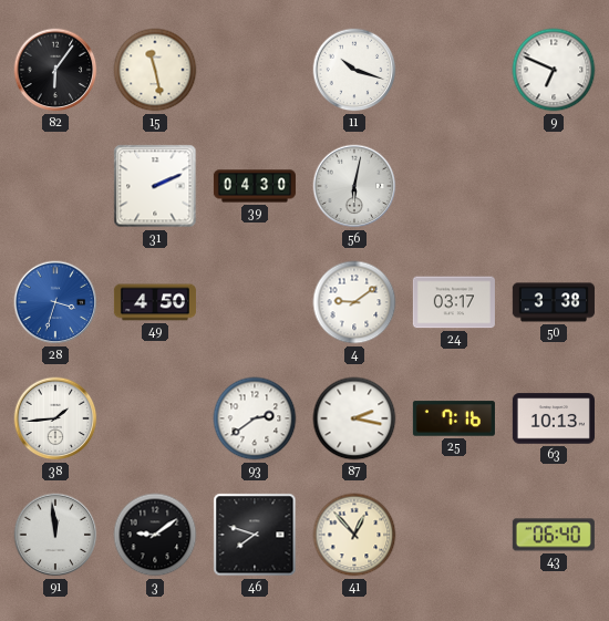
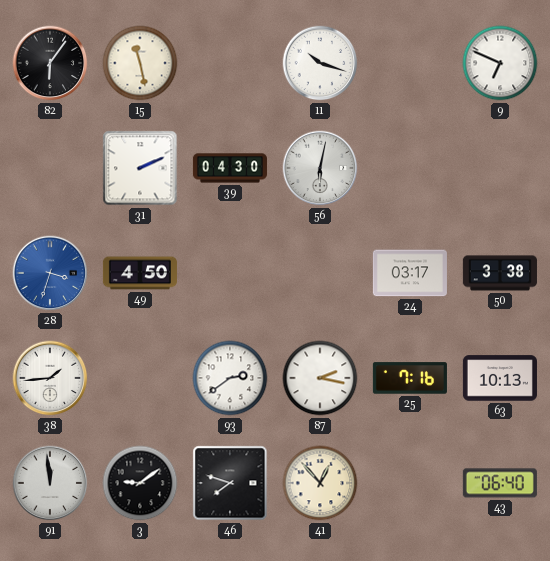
4: 9:09 -> none (354, 302)
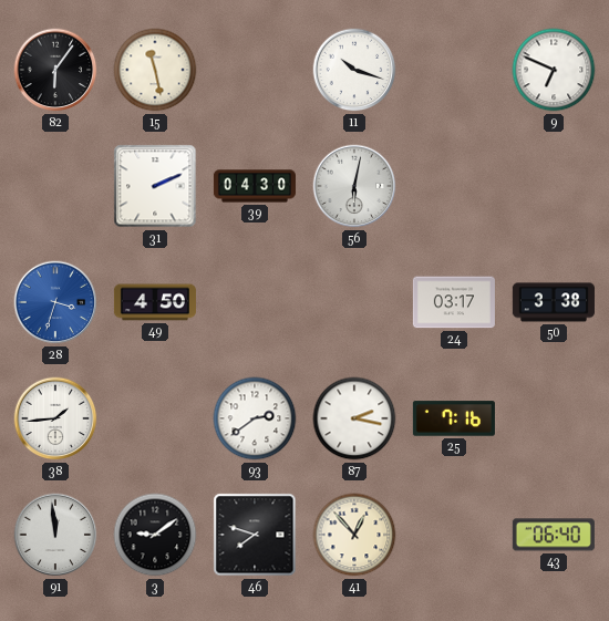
63: 10:13 -> none (500, 378)
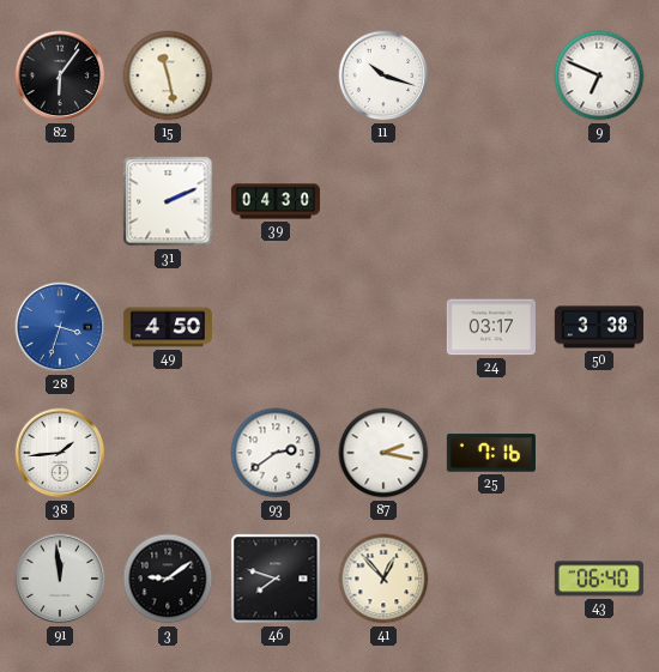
56: 6:02 -> none (354, 186)
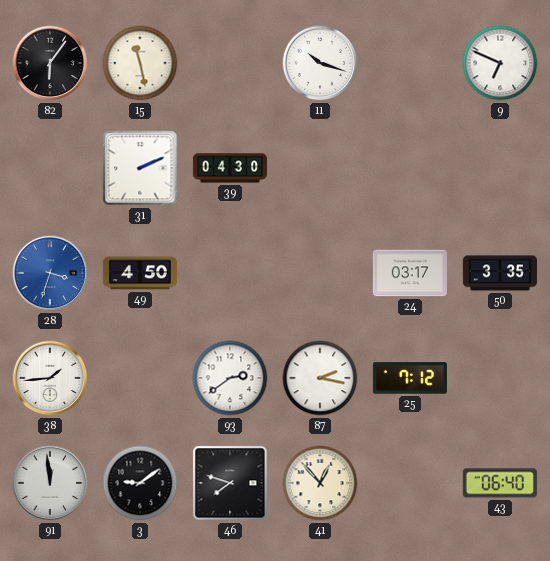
50: 3:38 -> 3:35 (500, 273)
25: 7:16 -> 7:12 (410, 378)
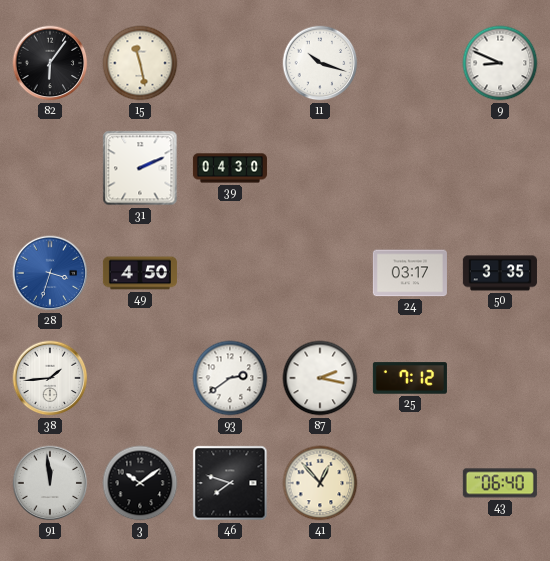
9: 6:49 -> 8:49 (500, 63)
3: 9:09 -> 10:09 (140, 483)
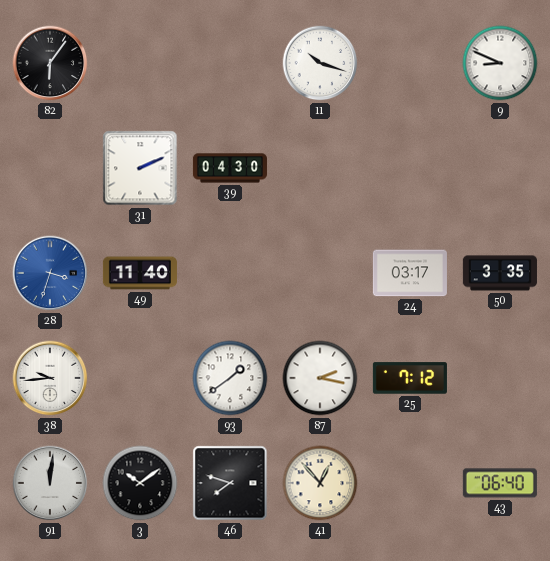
15: 11:28 -> none (140, 63)
49: 4:50 -> 11:40 (140, 273)
38: 1:44 -> 9:44 (50, 378)
93: 2:39 -> 1:39 (230, 378)
91: 11:59 -> 12:01 (50, 483)
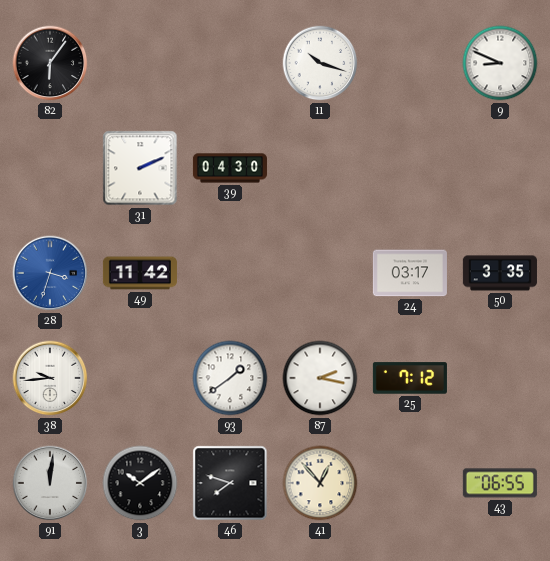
49: 11:40 -> 11:42 (140, 273)
43: 06:40 -> 06:55 (500, 483)
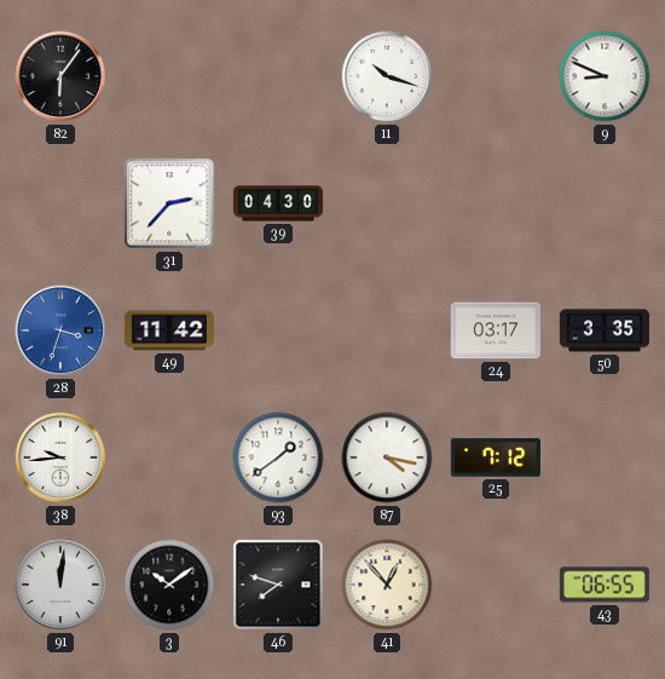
31: 2:11 -> 2:37 (169, 203)
87: 2:17 -> 4:17 (387, 458)
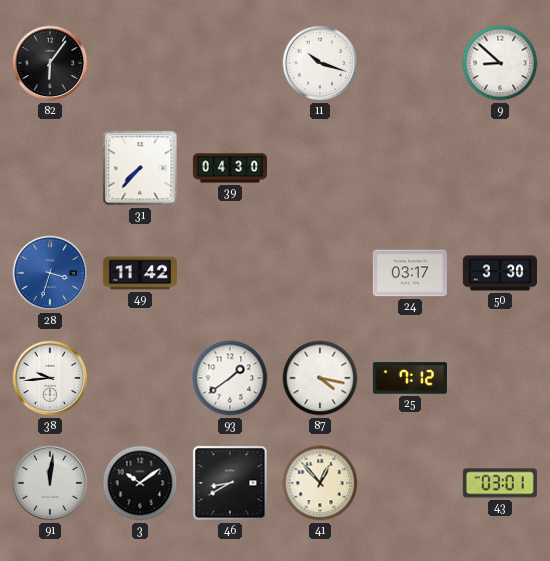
9: 8:49 -> 8:52 (500, 63)
31: 2:37 -> 7:37 (140, 168)
50: 3:35 -> 3:30 (500, 273)
46: 7:48 -> 8:40 (230, 483)
43: 06:55 -> 03:01 (500, 483)
